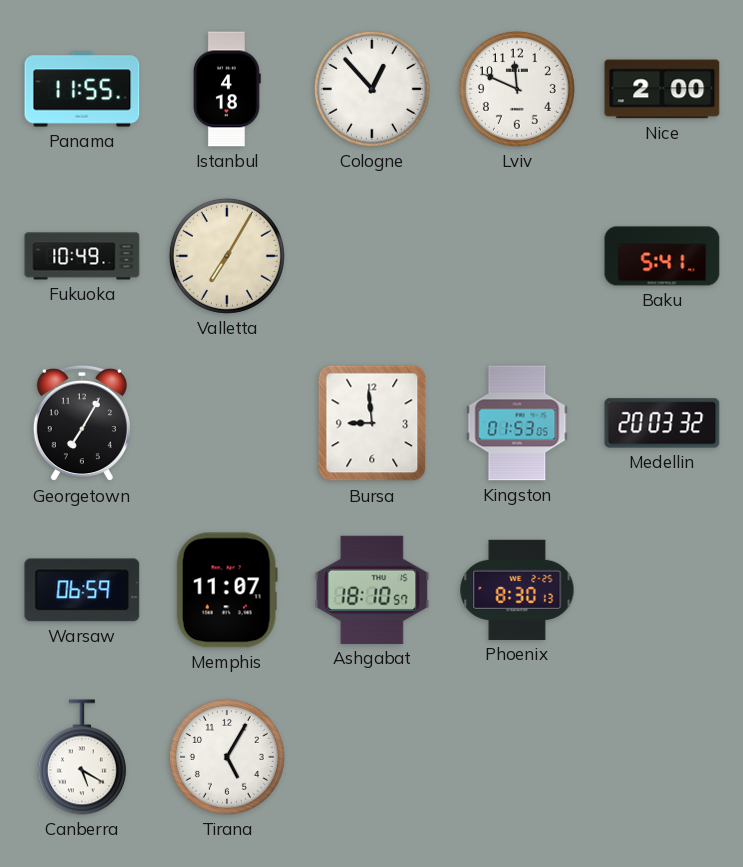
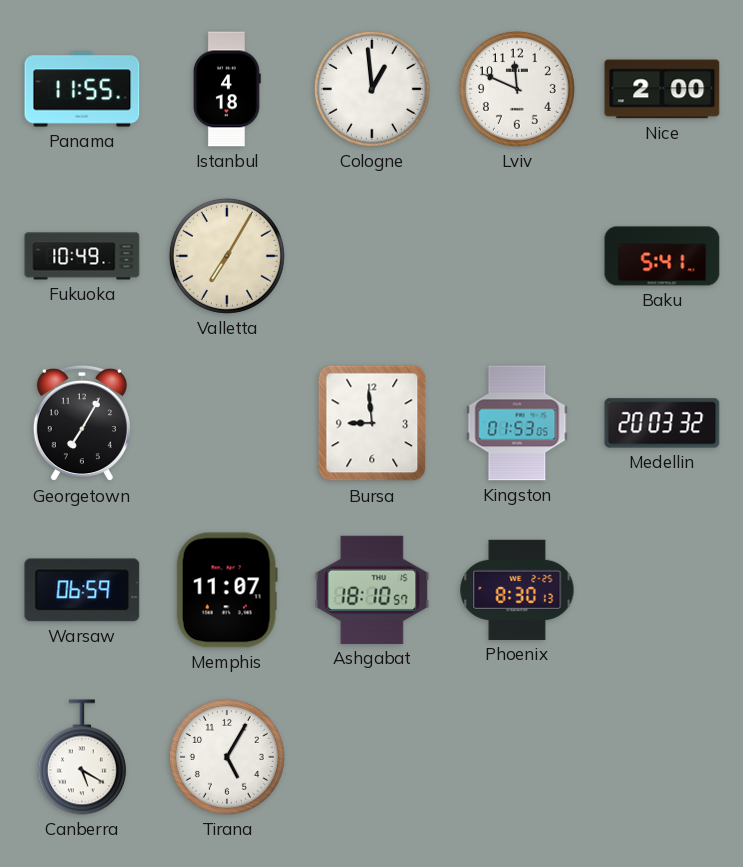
Cologne: 12:53 -> 12:59 (372, 89)
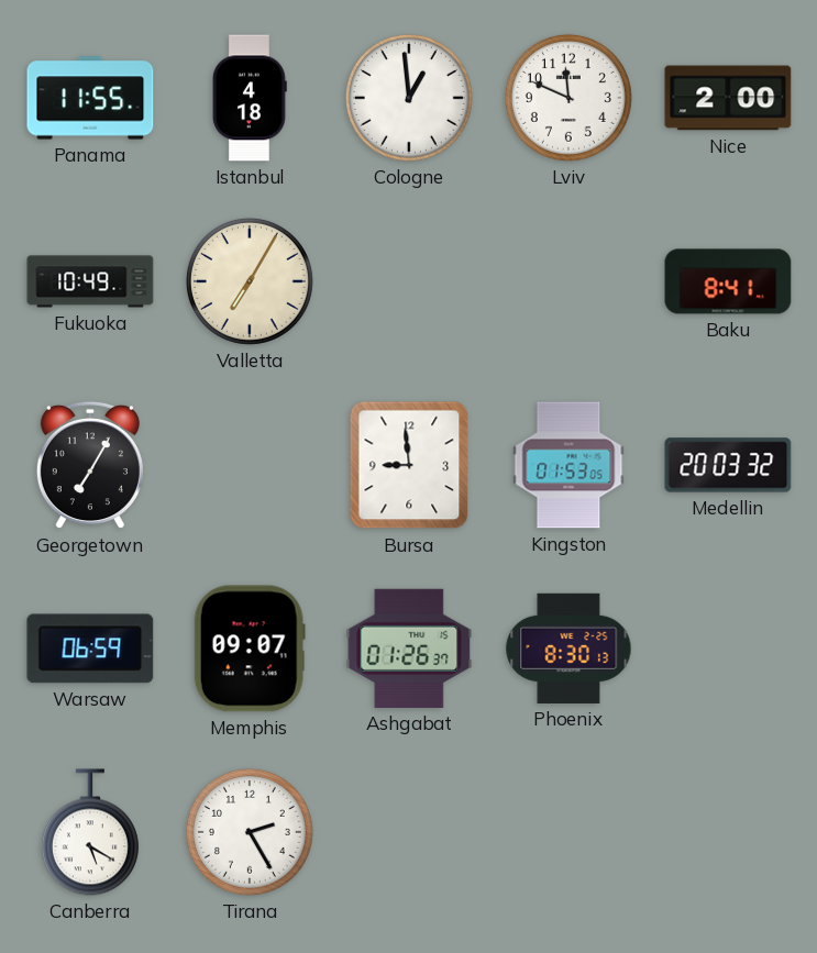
Baku: 5:41 -> 8:41 (728, 281)
Memphis: 11:07 -> 09:07 (250, 649)
Ashgabat: 18:10 -> 01:26 (409, 649)
Tirana: 5:05 -> 2:25 (250, 832)
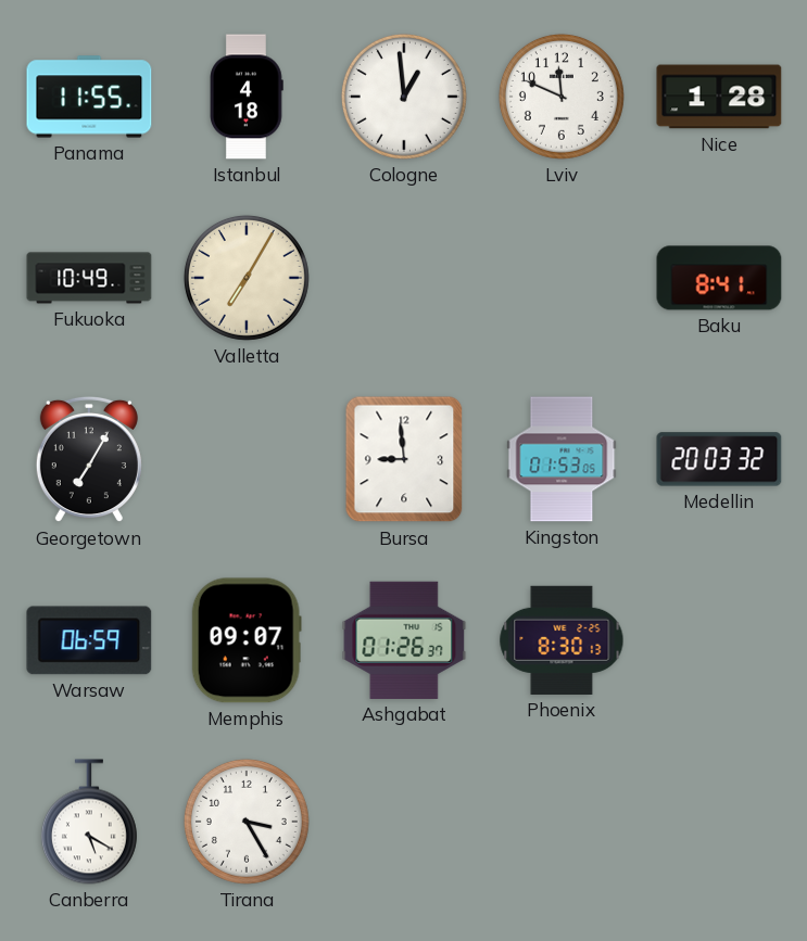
Nice: 2:00 -> 1:28 (719, 97)
Tirana: 2:25 -> 3:25 (247, 822)
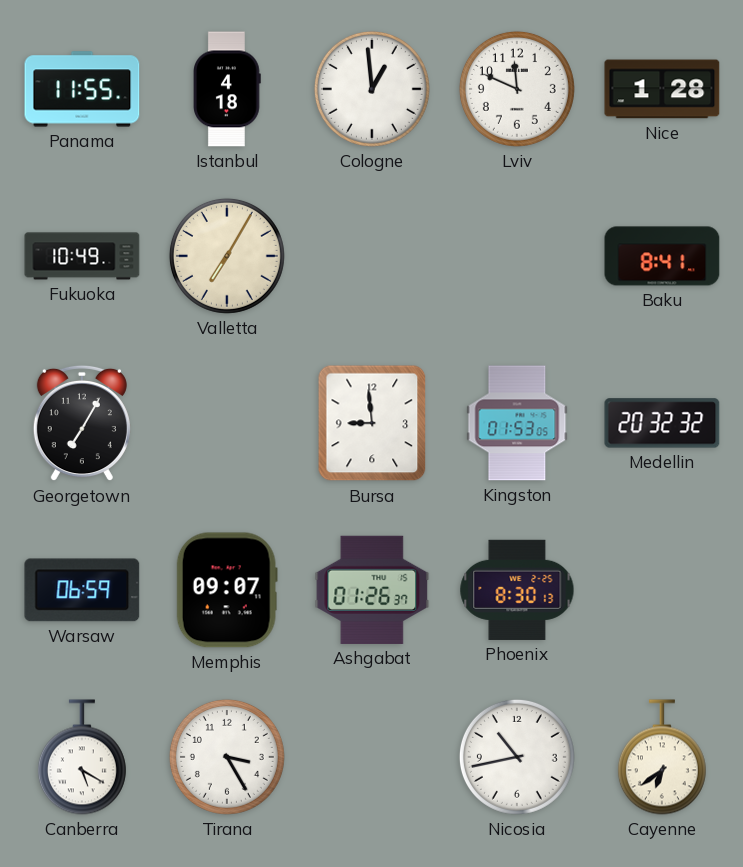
Medellin: 20:03 -> 20:32 (662, 423)
Nicosia: none -> 10:43 (517, 757)
Cayenne: none -> 6:39 (662, 757)
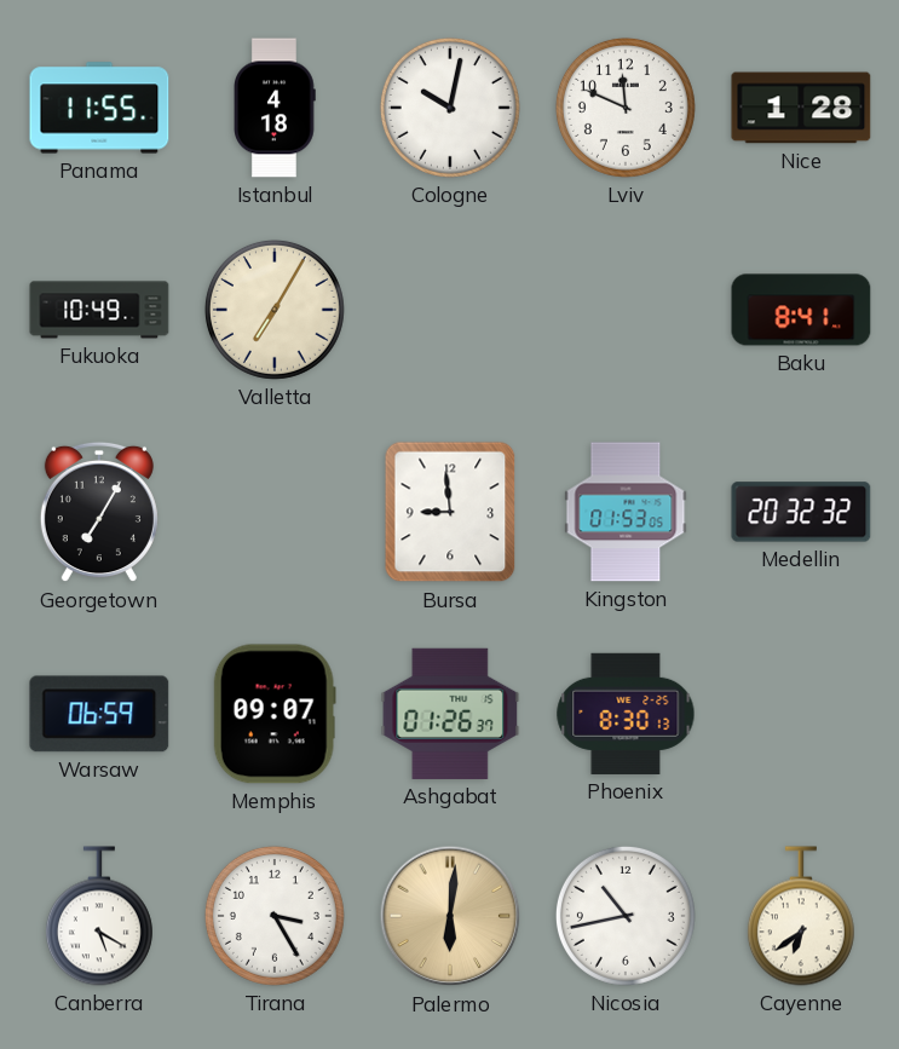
Cologne: 12:59 -> 10:02 (450, 108)
Palermo: none -> 6:01 (450, 916)
